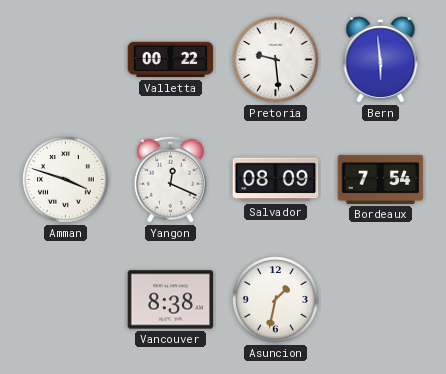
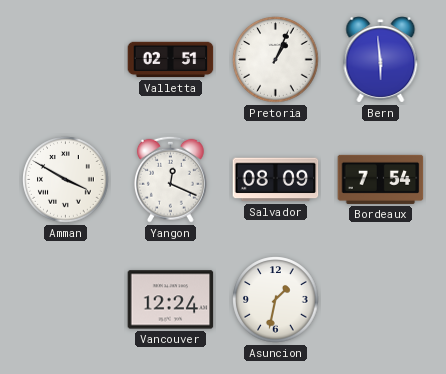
Valletta: 00:22 -> 02:51 (171, 60)
Pretoria: 9:29 -> 1:04 (276, 60)
Amman: 3:48 -> 3:50 (66, 180)
Vancouver: 8:38 -> 12:24 (171, 300)
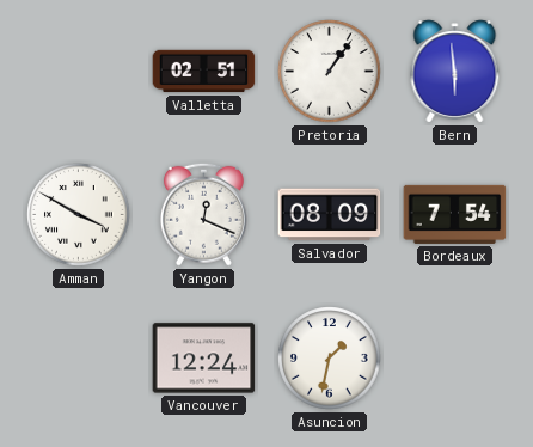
Pretoria: 1:04 -> 1:06 (330, 72)
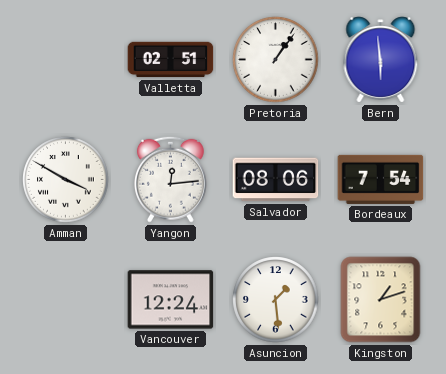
Yangon: 12:19 -> 12:14 (170, 179)
Salvador: 08:09 -> 08:06 (276, 180)
Asuncion: 1:32 -> 1:29 (276, 300)
Kingston: none -> 1:12 (381, 300)
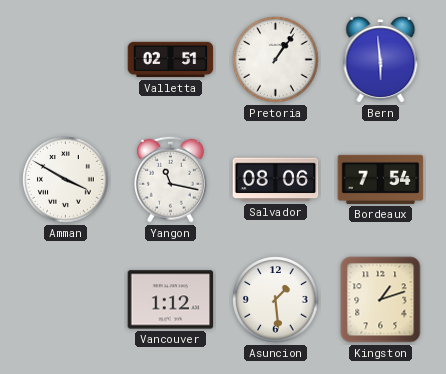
Yangon: 12:14 -> 11:17 (170, 179)
Vancouver: 12:24 -> 1:12 (171, 300)
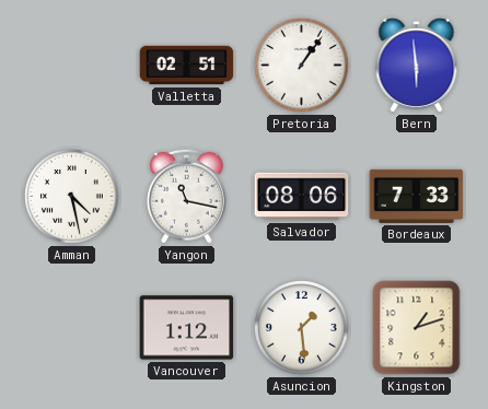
Amman: 3:50 -> 4:28 (72, 197)
Bordeaux: 7:54 -> 7:33 (417, 196)
